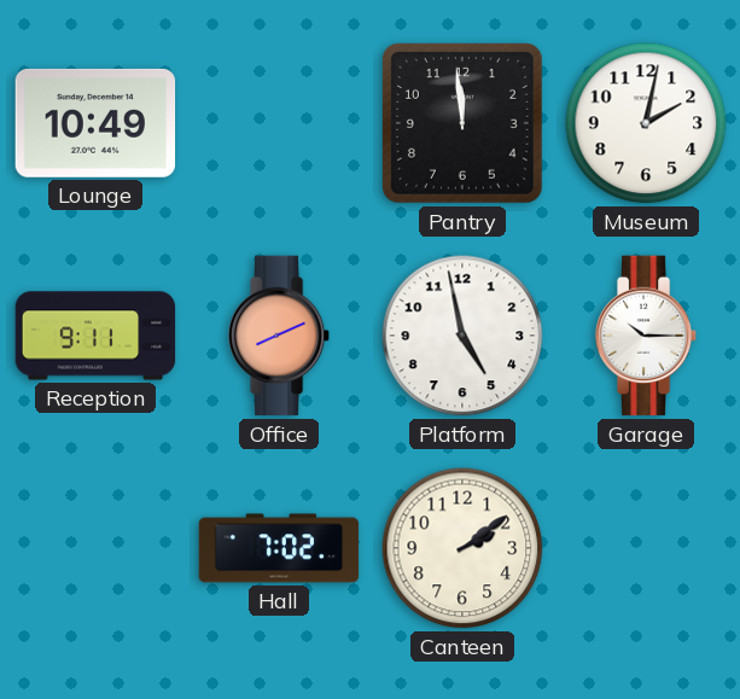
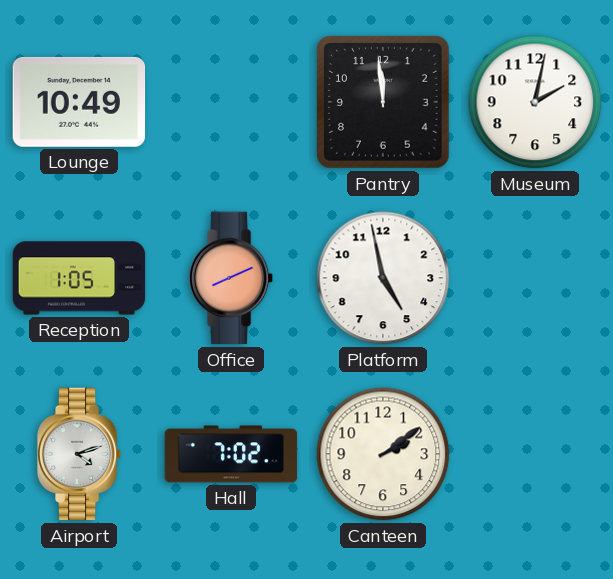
Reception: 9:11 -> 1:05 (79, 278)
Garage: 10:15 -> none (646, 336)
Airport: none -> 4:12 (79, 454)
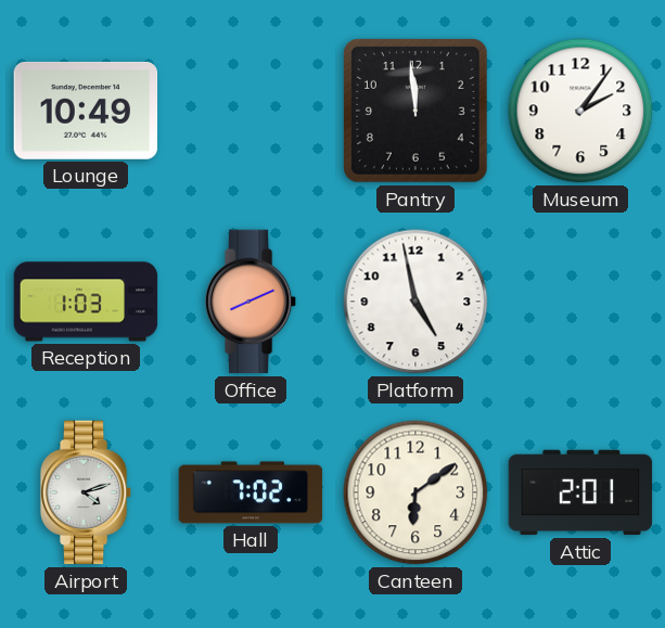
Museum: 2:02 -> 2:06 (580, 111)
Reception: 1:05 -> 1:03 (86, 302)
Canteen: 2:09 -> 6:09 (415, 492)
Attic: none -> 2:01 (580, 492)
